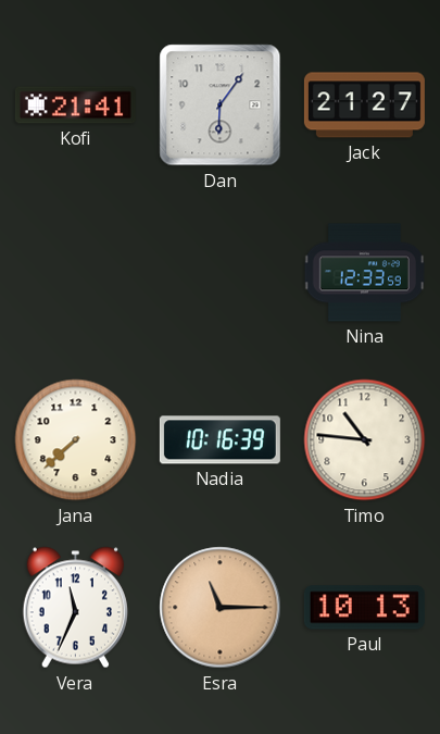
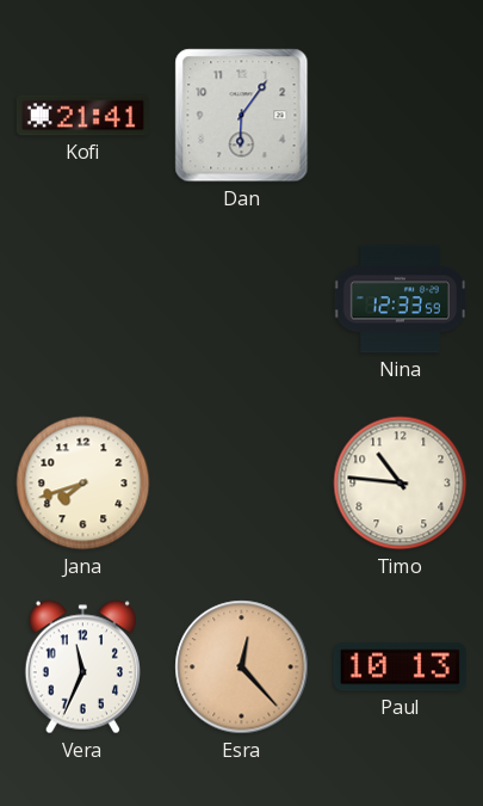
Jack: 21:27 -> none (364, 105)
Jana: 7:38 -> 7:42 (83, 484)
Nadia: 10:16 -> none (219, 440)
Esra: 11:15 -> 12:23 (242, 667)
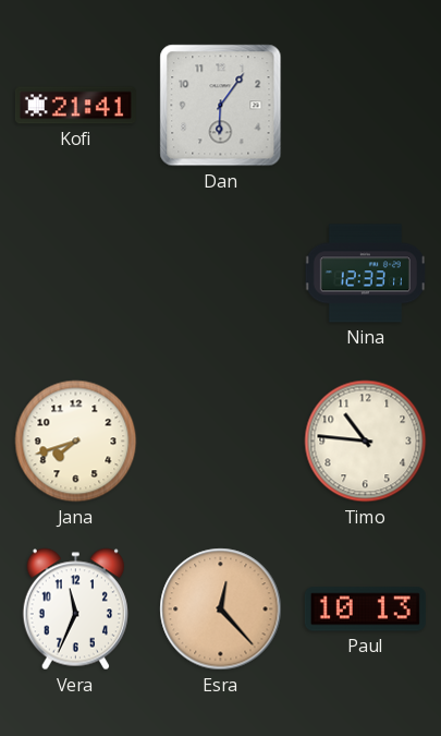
Nina: 12:33:59 -> 12:33:11 (365, 274)
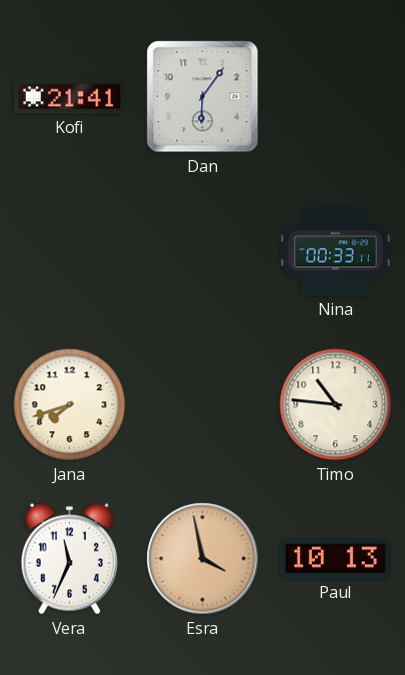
Nina: 12:33 -> 00:33 (335, 251)
Esra: 12:23 -> 3:58 (203, 559)
